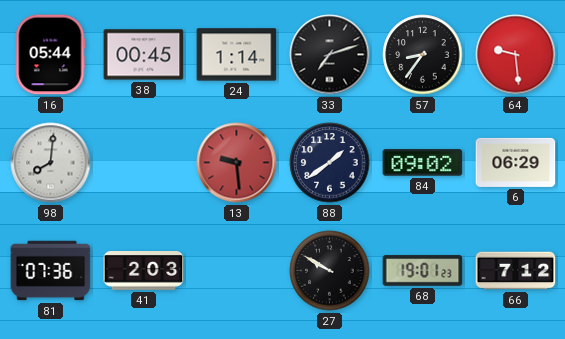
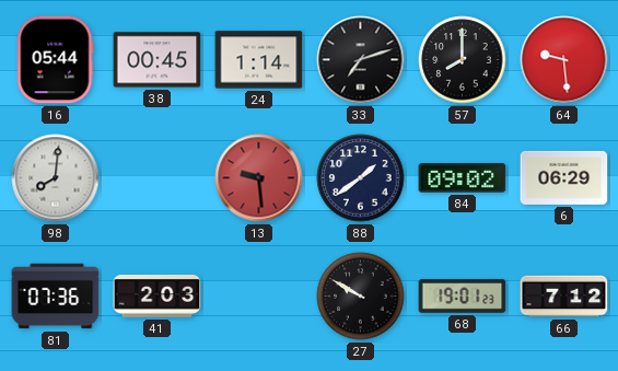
57: 8:36 -> 8:00 (463, 60)
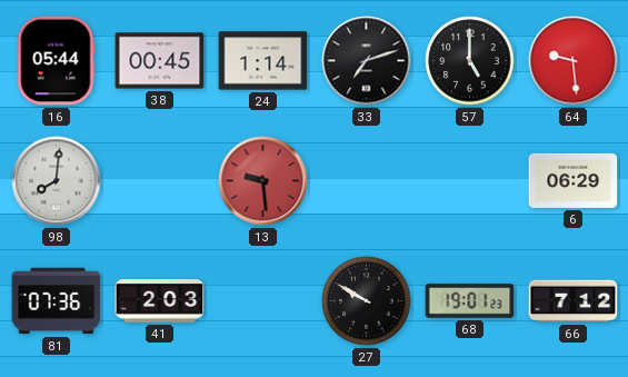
57: 8:00 -> 5:00 (470, 61)
88: 1:39 -> none (361, 178)
84: 09:02 -> none (463, 178)
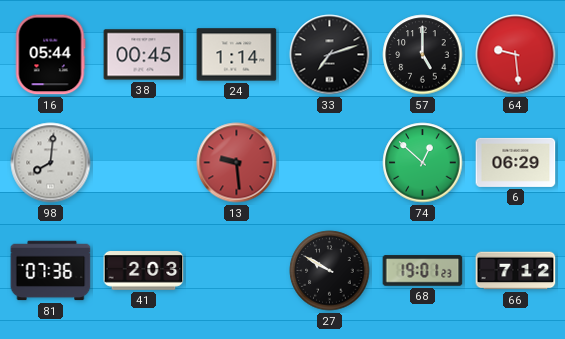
74: none -> 12:52 (423, 163)
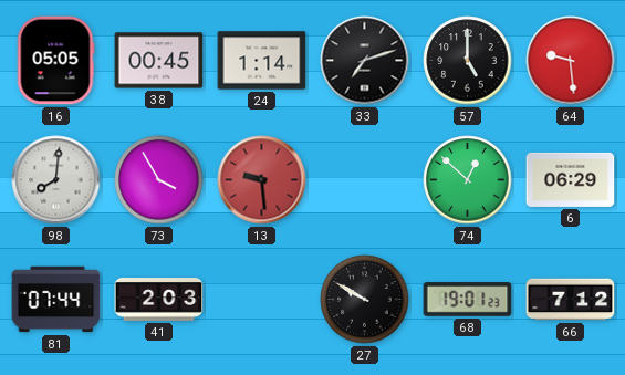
16: 05:44 -> 05:05 (55, 61)
73: none -> 3:55 (159, 180)
81: 07:36 -> 07:44 (56, 300)
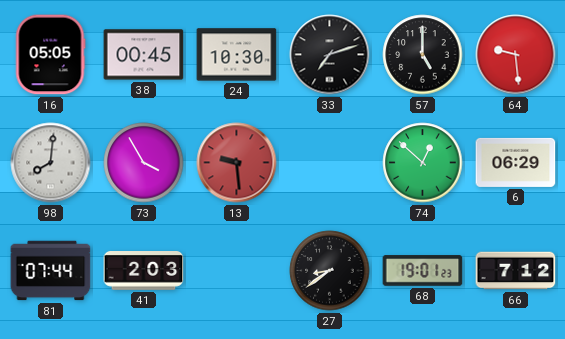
24: 1:14 -> 10:30 (237, 55)
27: 9:50 -> 8:39 (330, 271)
